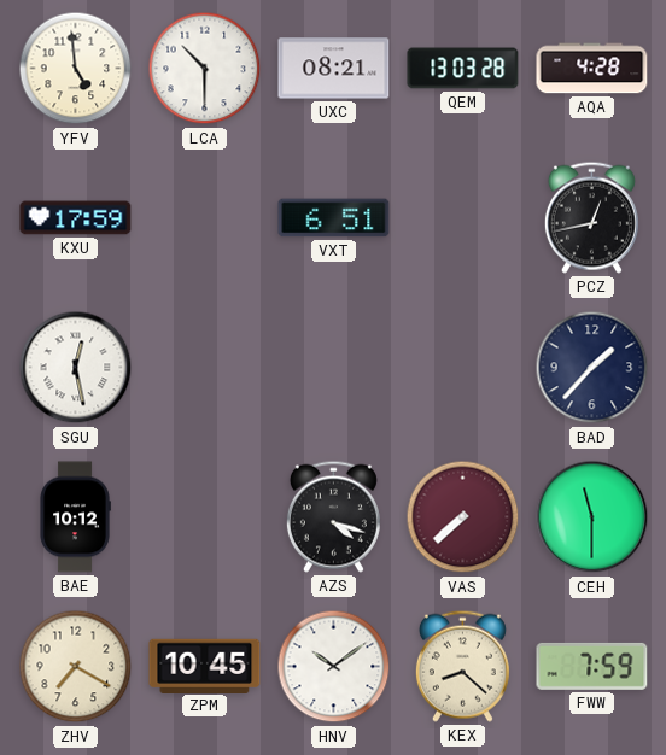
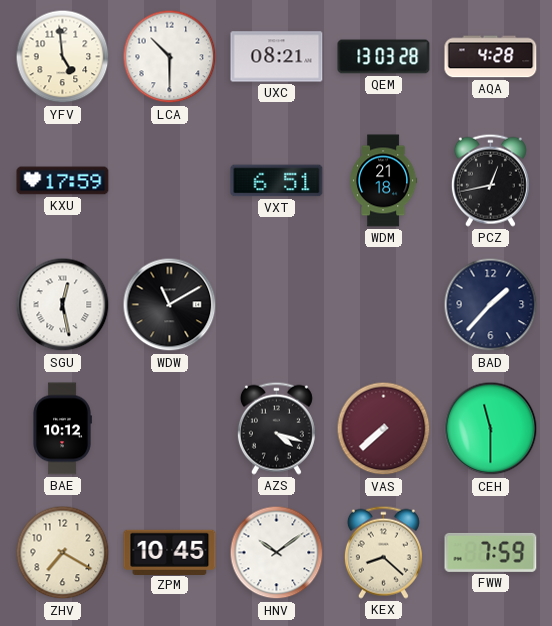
WDM: none -> 21:18 (384, 181)
WDW: none -> 11:10 (170, 305)
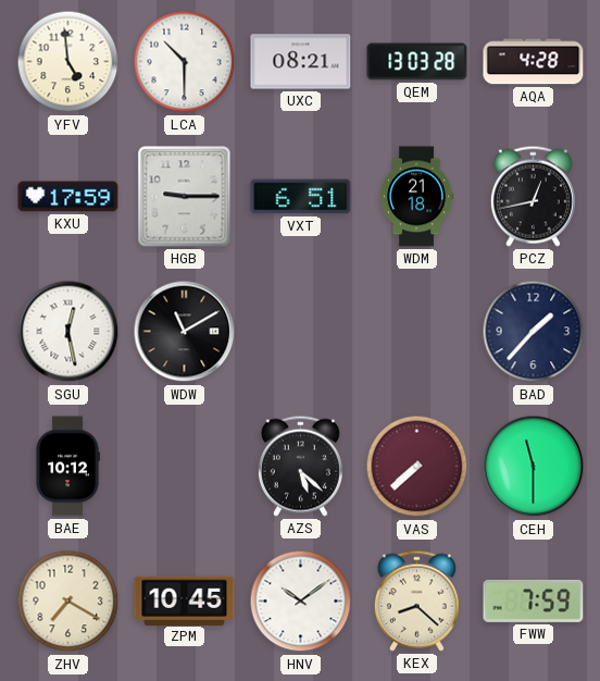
HGB: none -> 9:15 (185, 197)
AZS: 4:18 -> 5:22 (300, 466)
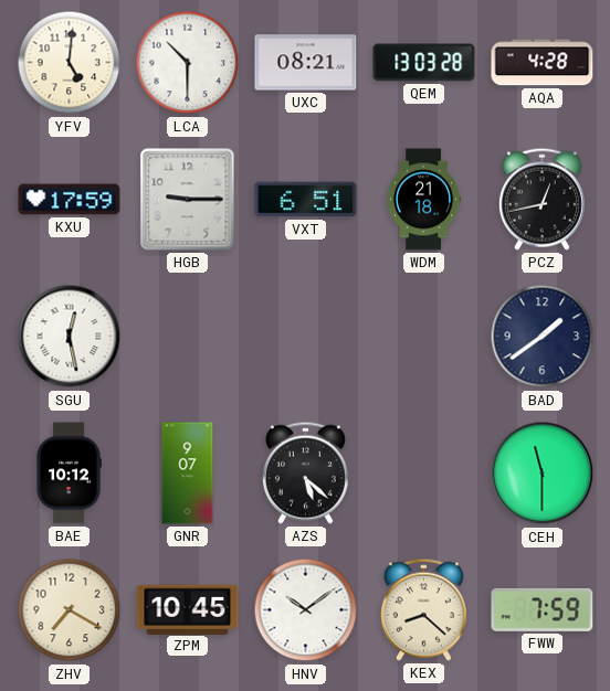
YFV: 4:59 -> 5:01 (70, 63)
WDW: 11:10 -> none (185, 332)
BAD: 1:37 -> 1:39 (543, 337)
GNR: none -> 9:07 (188, 474)
VAS: 7:38 -> none (417, 467)
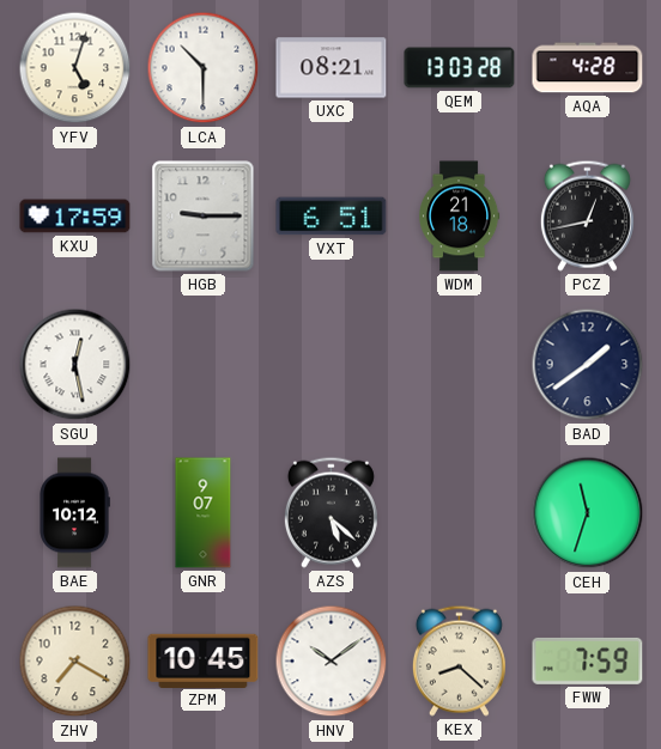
YFV: 5:01 -> 5:03 (75, 68)
CEH: 11:30 -> 11:33 (588, 513)
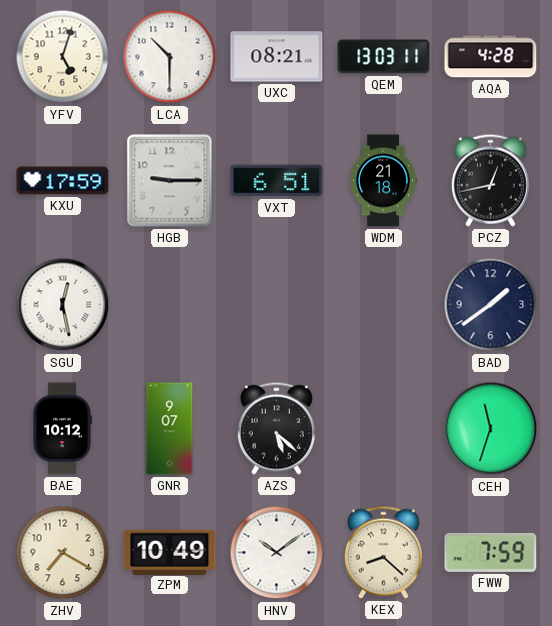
QEM: 13:03:28 -> 13:03:11 (384, 57)
ZPM: 10:45 -> 10:49 (170, 552)
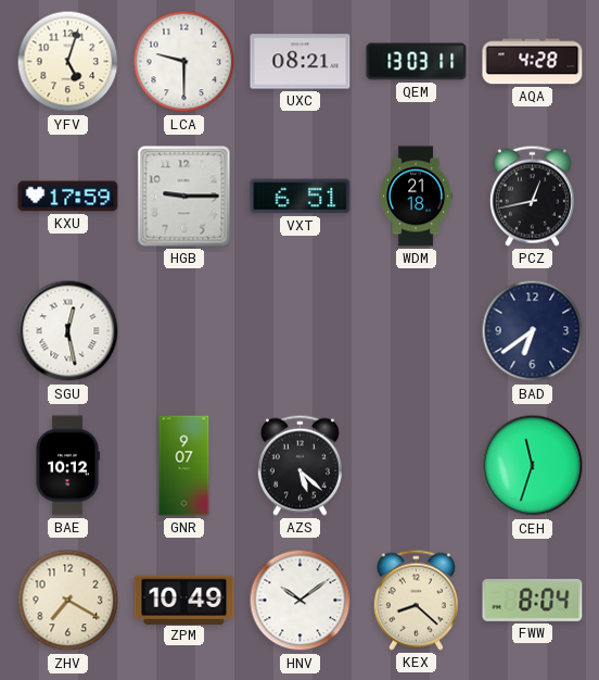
LCA: 10:30 -> 9:30 (184, 62)
BAD: 1:39 -> 6:39 (533, 331)
FWW: 7:59 -> 8:04 (533, 600)
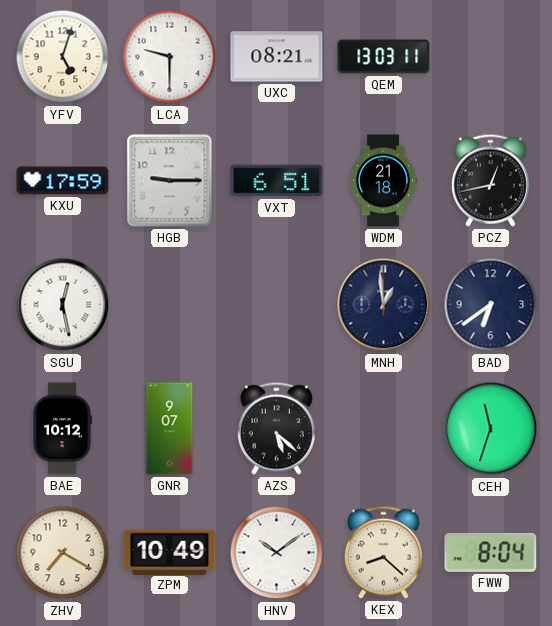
AQA: 4:28 -> none (533, 62)
MNH: none -> 12:59 (384, 305)
